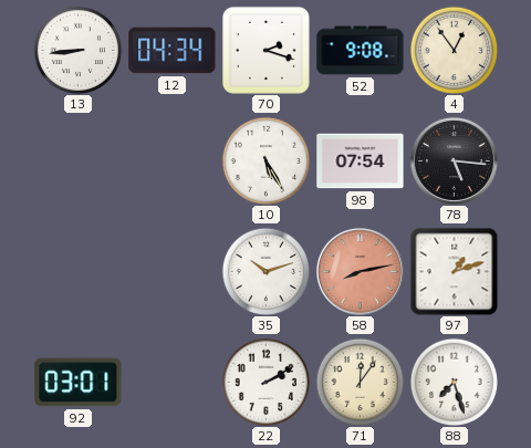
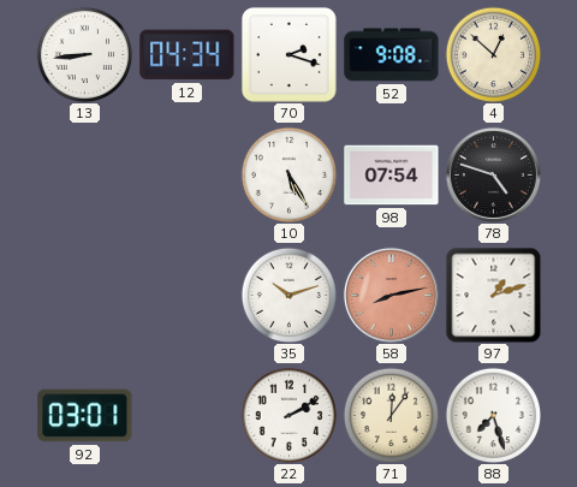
4: 12:54 -> 12:52 (493, 54)
78: 5:16 -> 4:48 (493, 174)
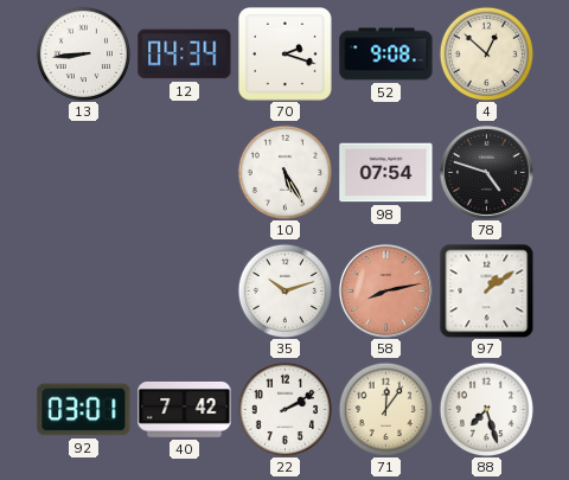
97: 1:12 -> 1:09 (486, 290)
40: none -> 7:42 (185, 409)
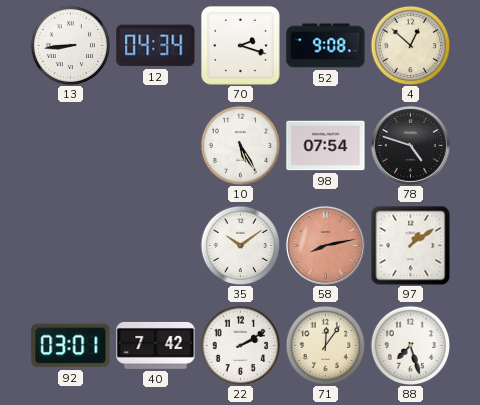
35: 10:12 -> 10:09 (240, 245)
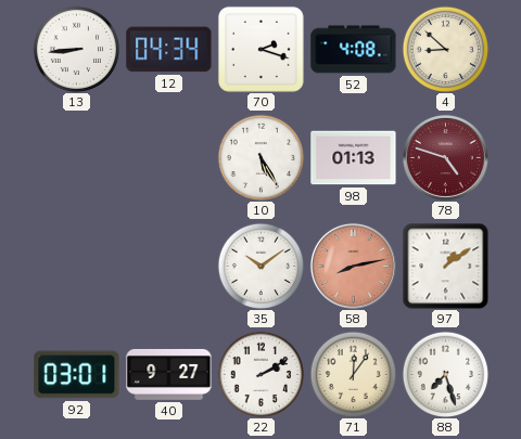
52: 9:08 -> 4:08 (354, 50)
4: 12:52 -> 8:52 (445, 49)
98: 07:54 -> 01:13 (354, 158)
78 dial: black -> burgundy (445, 157)
40: 7:42 -> 9:27 (169, 374)
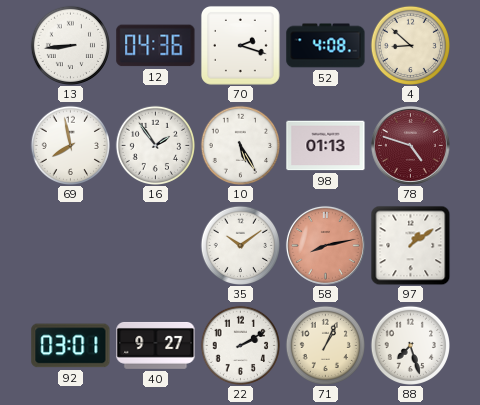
12: 04:34 -> 04:36 (156, 46)
69: none -> 7:58 (70, 145)
16: none -> 1:54 (155, 145)
71: 12:06 -> 1:04 (325, 345)
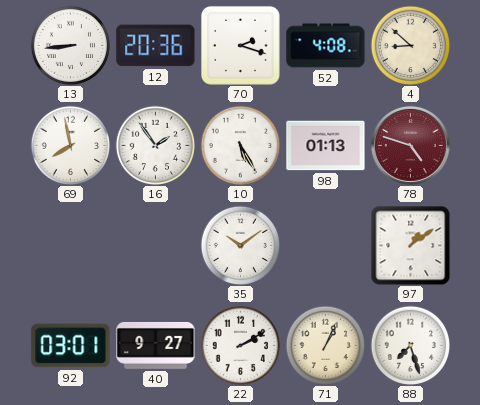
12: 04:36 -> 20:36 (156, 46)
58: 8:13 -> none (325, 245)
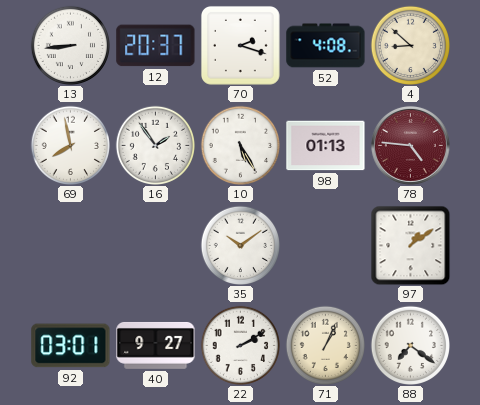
12: 20:36 -> 20:37 (156, 46)
78: 4:48 -> 4:46 (410, 145)
88: 7:27 -> 7:21 (410, 345)
